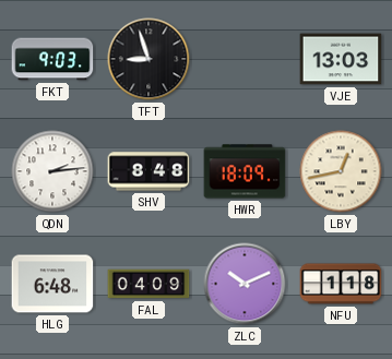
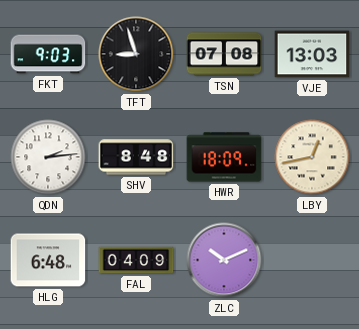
TSN: none -> 07:08 (224, 54)
NFU: 1:18 -> none (341, 284)
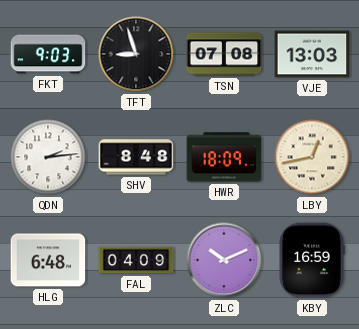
KBY: none -> 16:59 (312, 260)
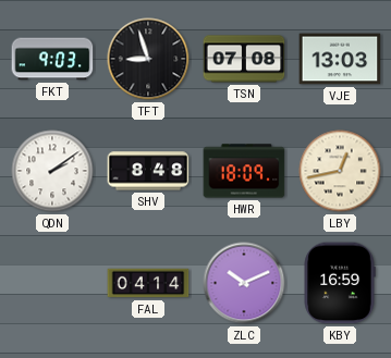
QDN: 2:14 -> 2:09 (52, 171)
HLG: 6:48 -> none (48, 260)
FAL: 04:09 -> 04:14 (148, 283)
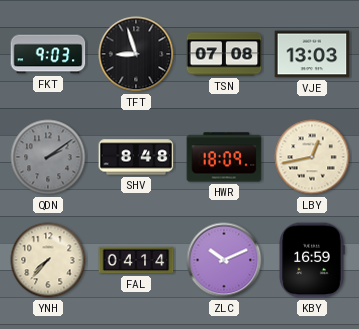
QDN dial: white -> grey (48, 157)
YNH: none -> 7:37 (48, 260)
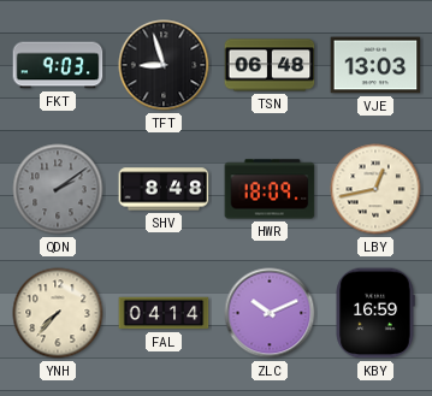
TSN: 07:08 -> 06:48 (270, 65)
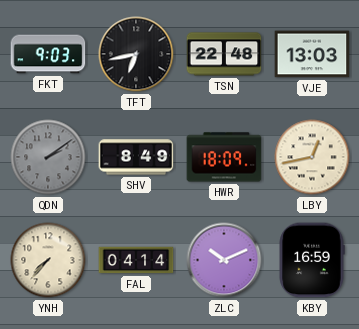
TFT: 8:57 -> 6:43 (136, 54)
TSN: 06:48 -> 22:48 (224, 54)
SHV: 8:48 -> 8:49 (136, 157)
